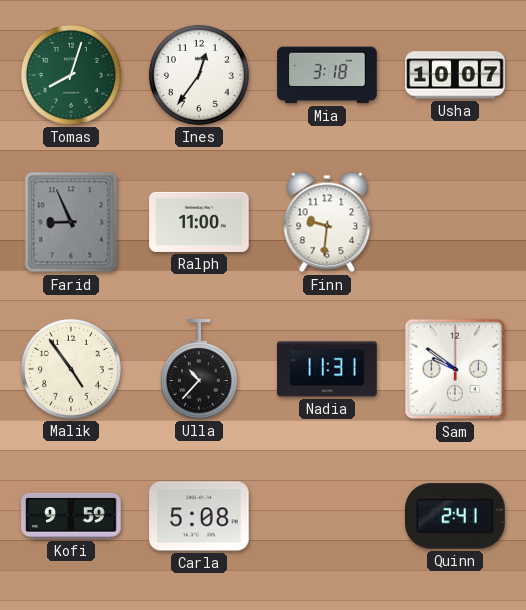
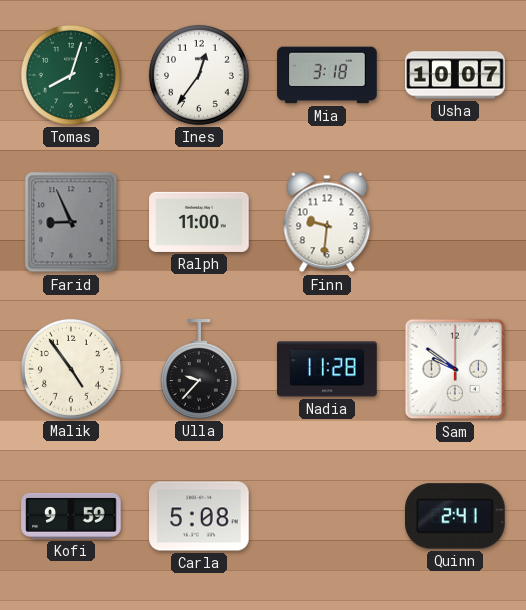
Ulla: 10:37 -> 9:37 (199, 369)
Nadia: 11:31 -> 11:28 (327, 369)
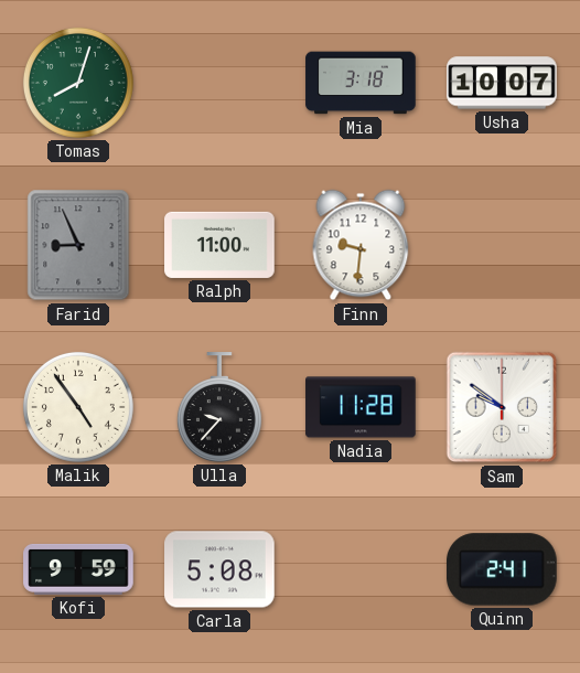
Ines: 12:36 -> none (199, 75)
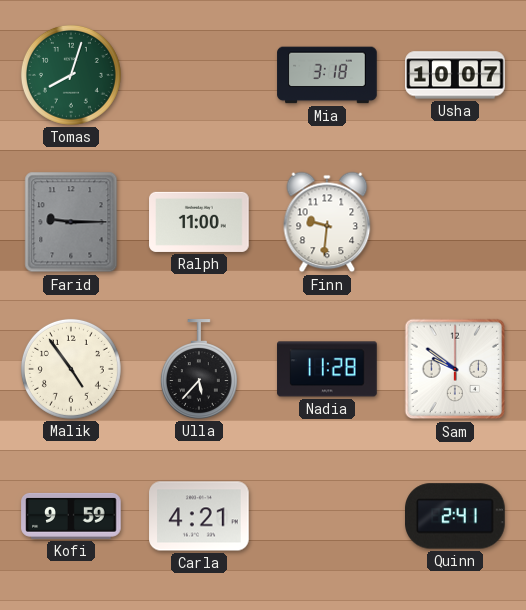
Farid: 8:56 -> 9:15 (71, 222)
Ulla: 9:37 -> 5:37 (199, 369)
Carla: 5:08 -> 4:21 (199, 516)
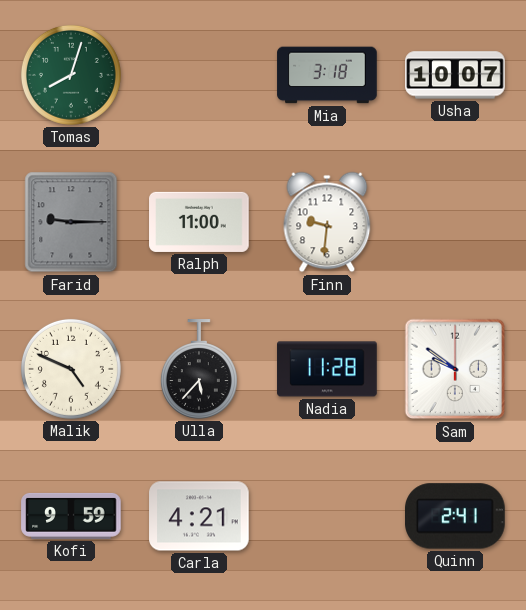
Malik: 4:54 -> 4:49 (71, 369)
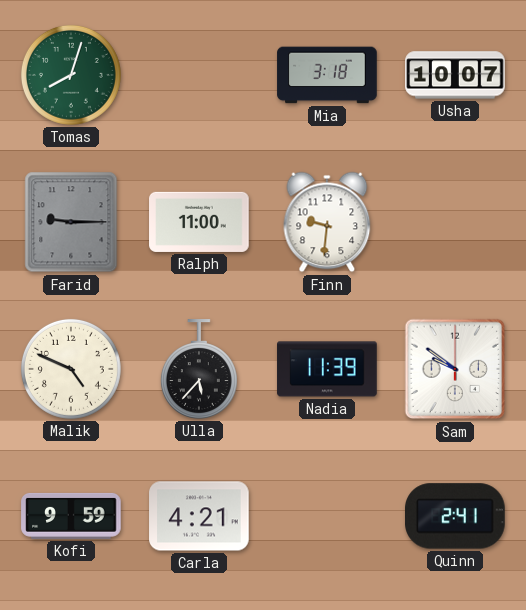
Nadia: 11:28 -> 11:39 (327, 369)
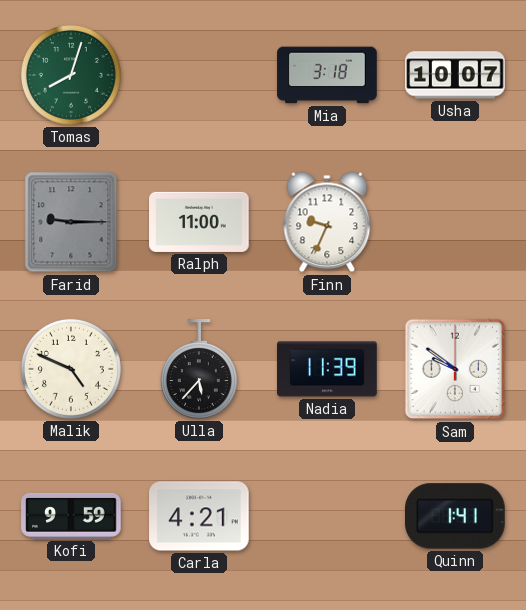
Finn: 9:31 -> 9:34 (327, 222)
Quinn: 2:41 -> 1:41 (455, 516)
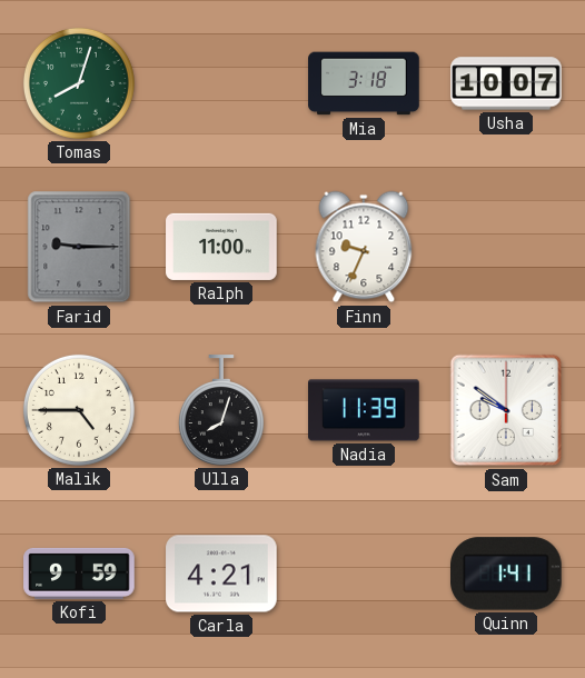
Malik: 4:49 -> 4:45 (79, 410)
Ulla: 5:37 -> 8:03 (221, 410)
